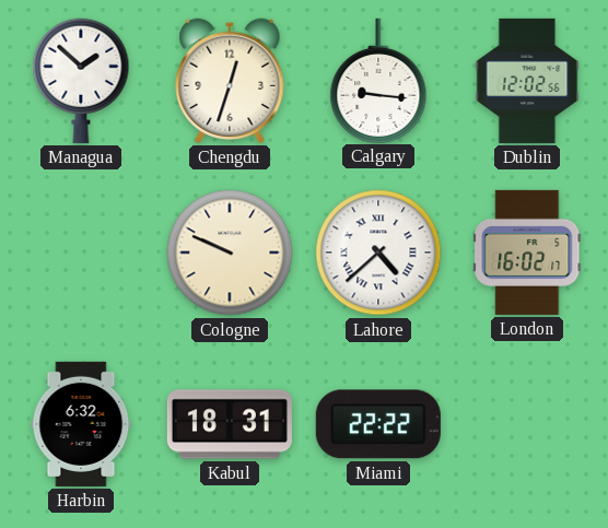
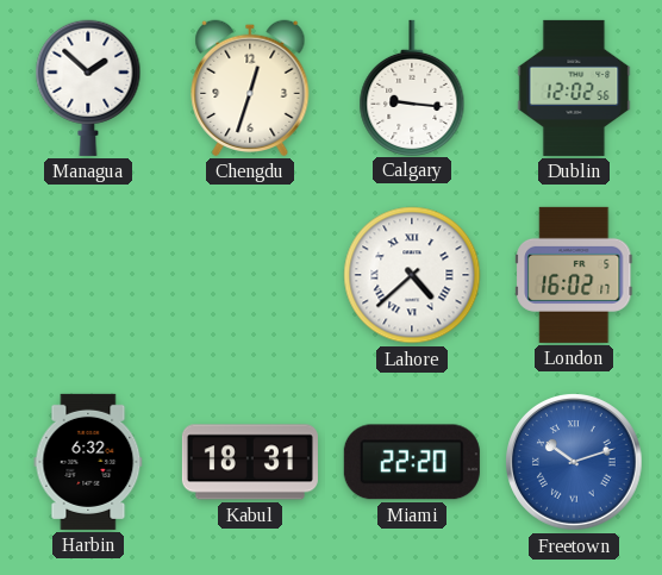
Cologne: 9:49 -> none (230, 253)
Miami: 22:22 -> 22:20 (412, 462)
Freetown: none -> 10:12 (575, 463)
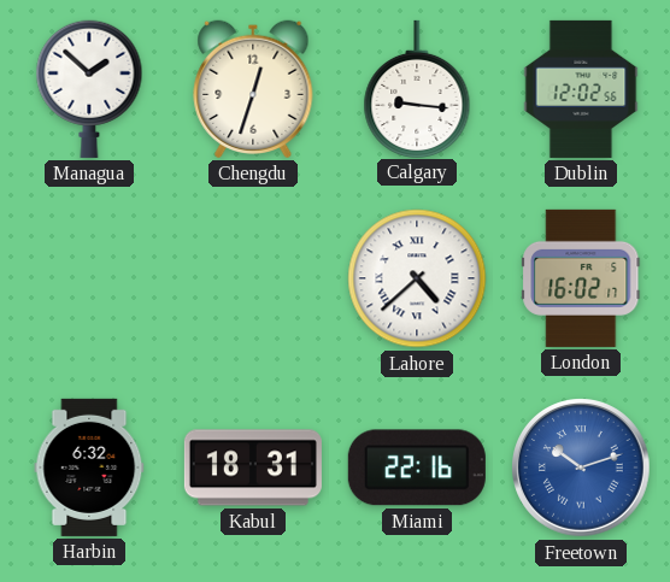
Miami: 22:20 -> 22:16 (417, 468)
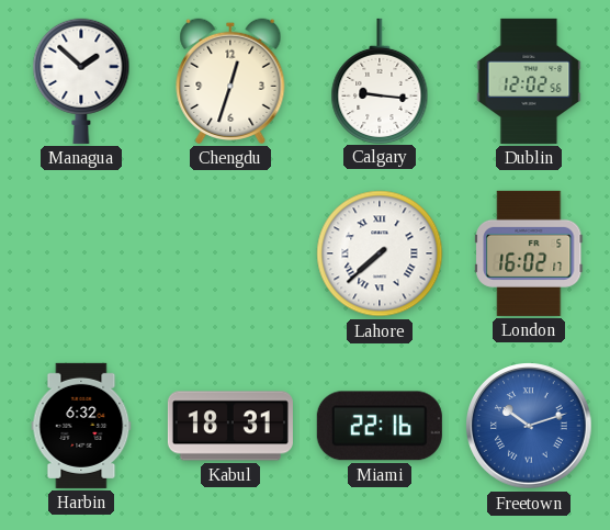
Lahore: 4:38 -> 7:38 (380, 253)
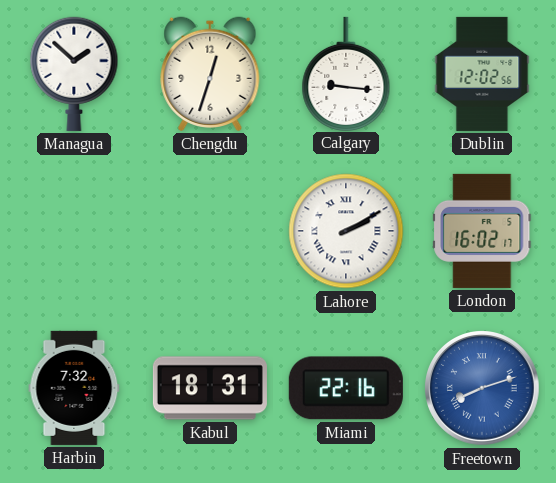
Lahore: 7:38 -> 2:10 (346, 231)
Harbin: 6:32 -> 7:32 (74, 388)
Freetown: 10:12 -> 8:12 (483, 389)
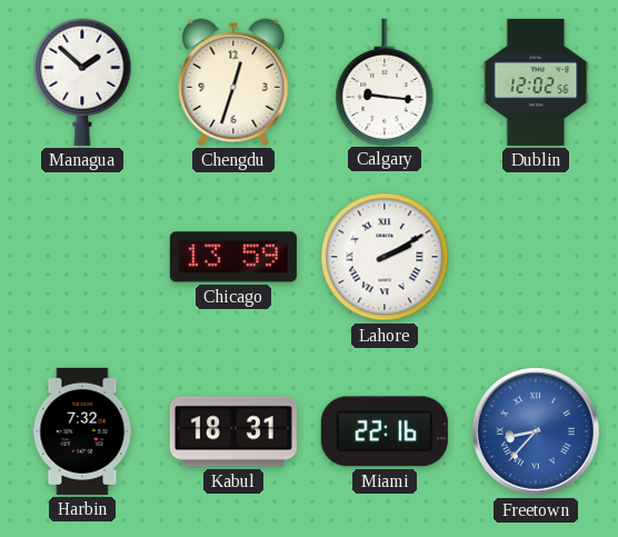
Chicago: none -> 13:59 (233, 257)
London: 16:02 -> none (482, 231)
Freetown: 8:12 -> 8:37 (537, 432)
